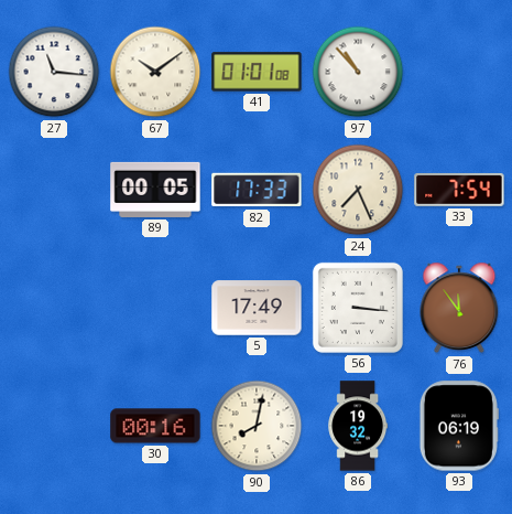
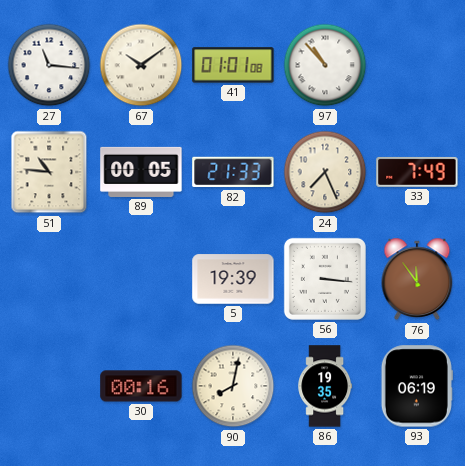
51: none -> 10:46 (49, 172)
82: 17:33 -> 21:33 (233, 172)
33: 7:54 -> 7:49 (417, 172)
5: 17:49 -> 19:39 (233, 279)
86: 19:32 -> 19:35 (325, 386)
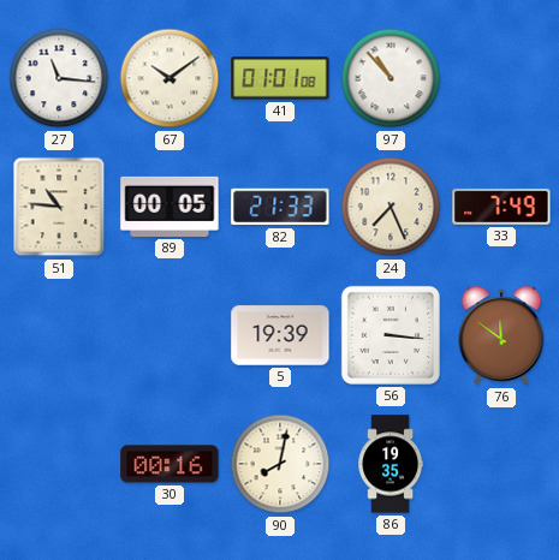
76: 11:54 -> 11:51 (501, 335)
93: 06:19 -> none (417, 386)
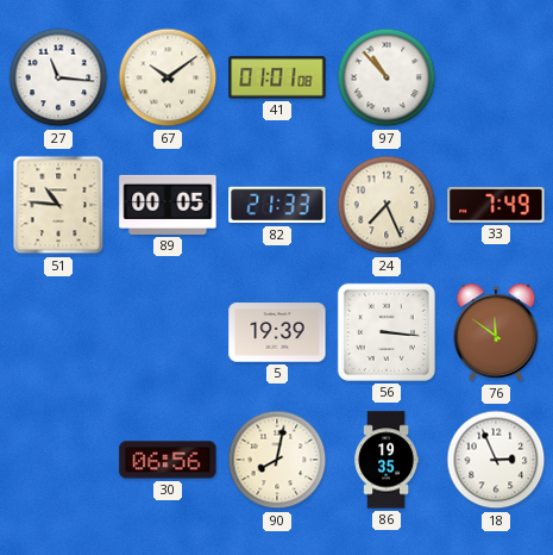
30: 00:16 -> 06:56 (168, 460)
18: none -> 2:56 (496, 460)
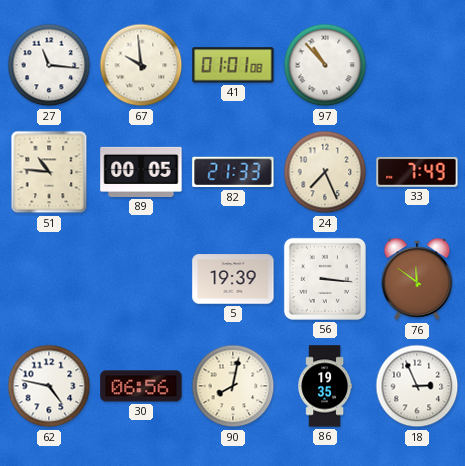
67: 10:09 -> 9:59 (141, 65)
62: none -> 4:47 (49, 386)
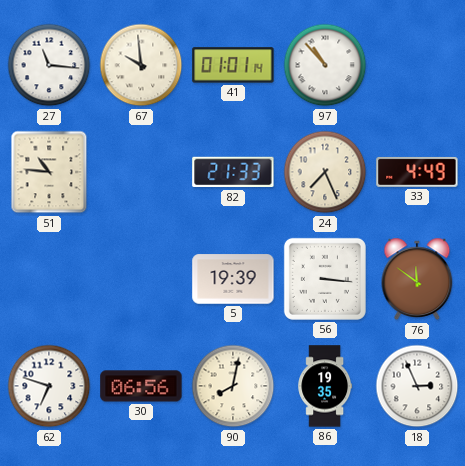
41: 01:01:08 -> 01:01:14 (233, 65)
89: 00:05 -> none (141, 172)
33: 7:49 -> 4:49 (417, 172)
62: 4:47 -> 6:48 (49, 386)
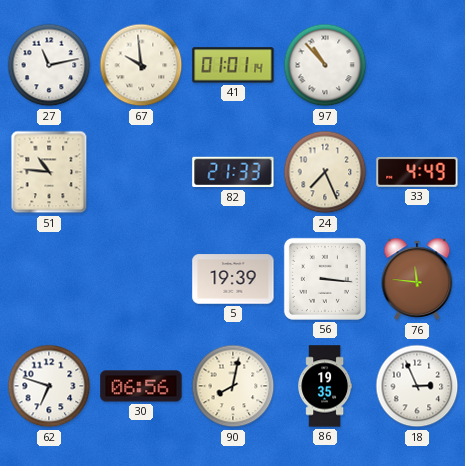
27: 11:16 -> 11:13 (49, 65)
76: 11:51 -> 11:46 (417, 279)
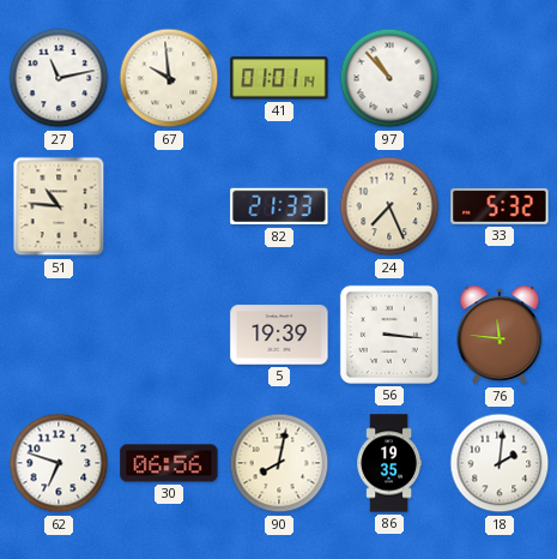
33: 4:49 -> 5:32 (500, 206)
18: 2:56 -> 2:01 (500, 463)
